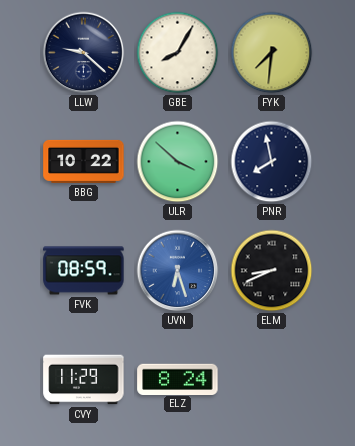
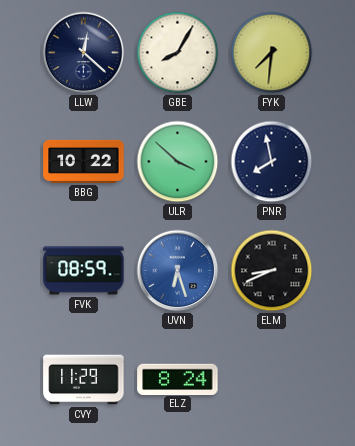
LLW: 9:22 -> 12:22 (84, 53)
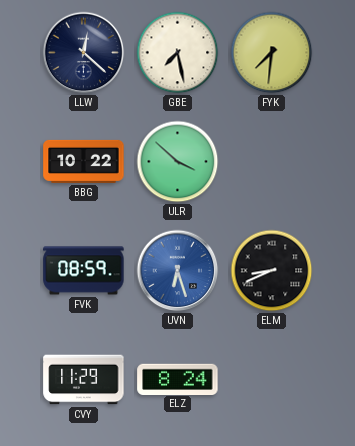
GBE: 8:05 -> 7:28 (178, 53)
PNR: 7:58 -> none (272, 162)
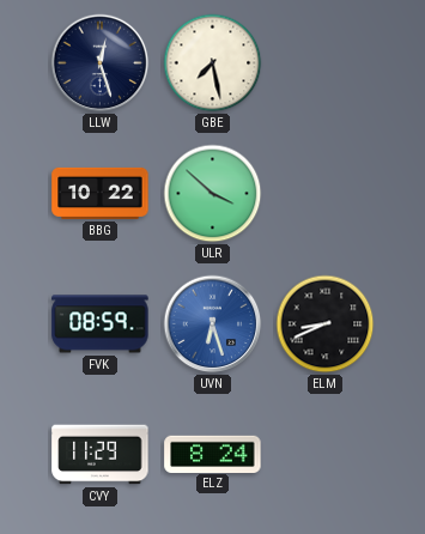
LLW: 12:22 -> 12:27 (101, 63)
FYK: 7:31 -> none (272, 53)
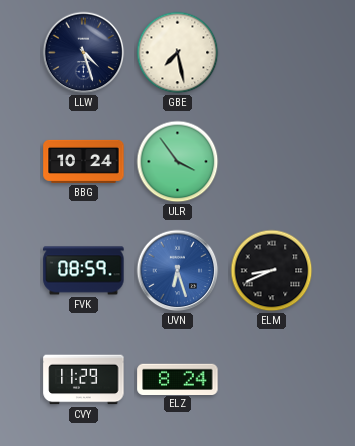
LLW: 12:27 -> 4:27 (84, 53)
BBG: 10:22 -> 10:24 (84, 161)
ULR: 3:52 -> 3:54 (178, 162)
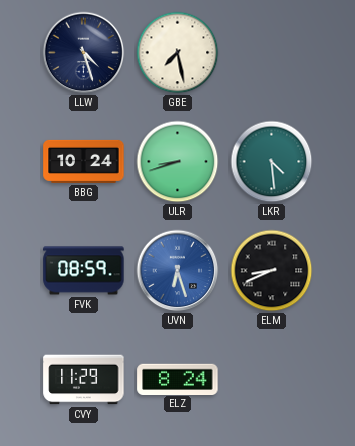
ULR: 3:54 -> 8:42 (178, 162)
LKR: none -> 4:29 (272, 162)
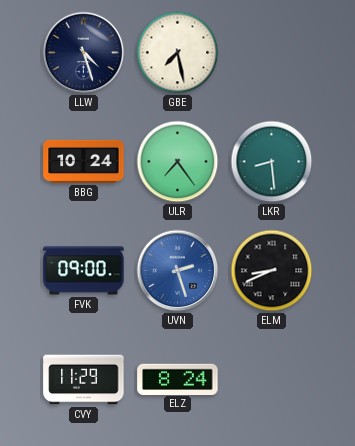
ULR: 8:42 -> 7:24 (178, 162)
LKR: 4:29 -> 8:29 (272, 162)
FVK: 08:59 -> 09:00 (84, 271)
UVN: 6:27 -> 2:27 (178, 271)
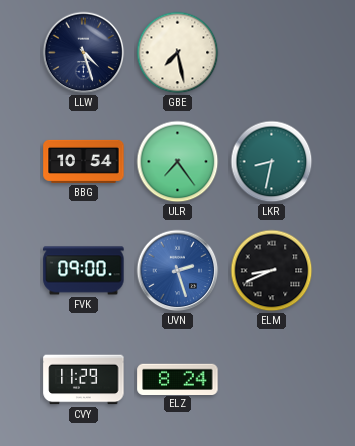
BBG: 10:24 -> 10:54 (84, 161)
LKR: 8:29 -> 8:32 (272, 162)
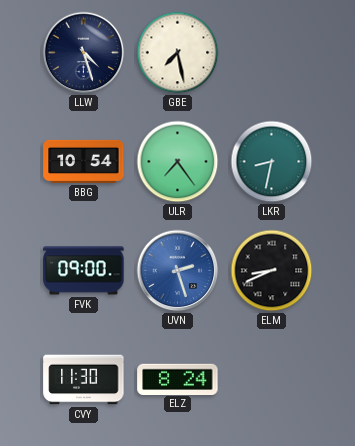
CVY: 11:29 -> 11:30 (84, 380)
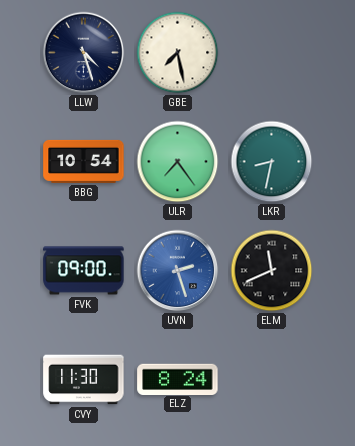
ELM: 8:41 -> 11:41 (272, 271)
